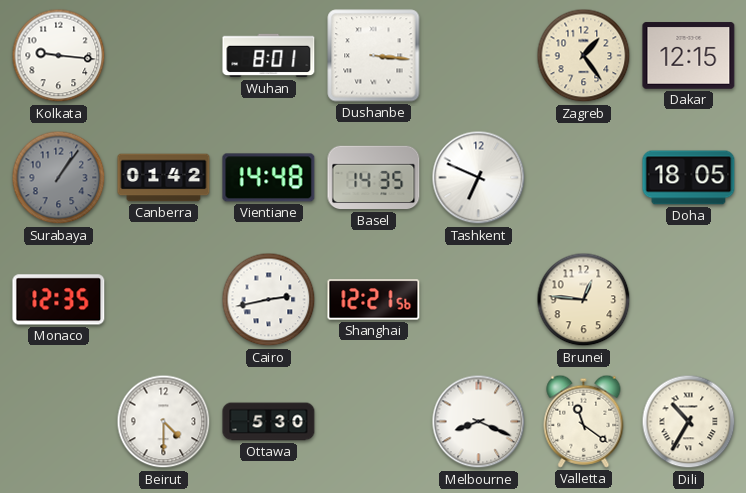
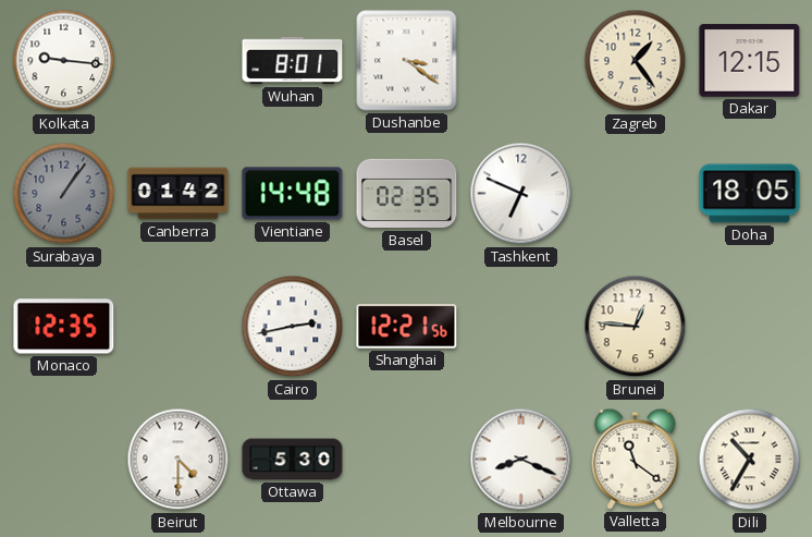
Dushanbe: 3:16 -> 3:21 (407, 61)
Basel: 14:35 -> 02:35 (407, 194)
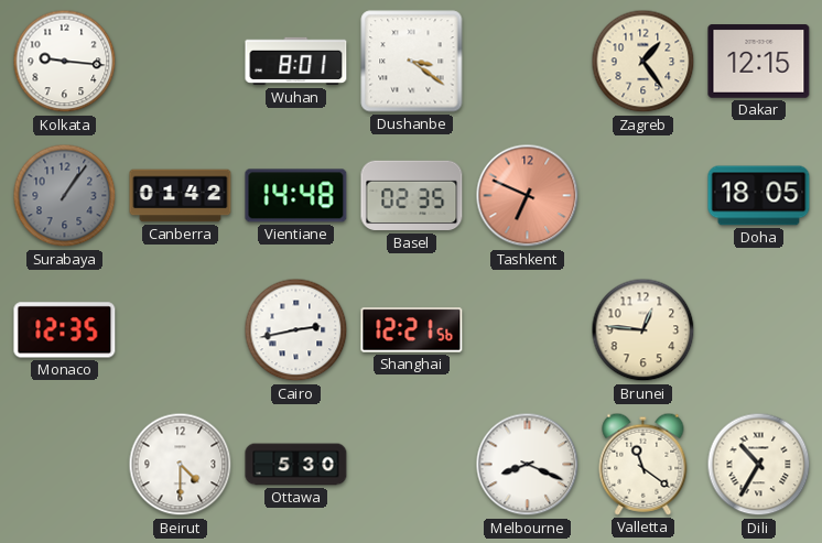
Tashkent dial: white -> salmon (528, 196)
